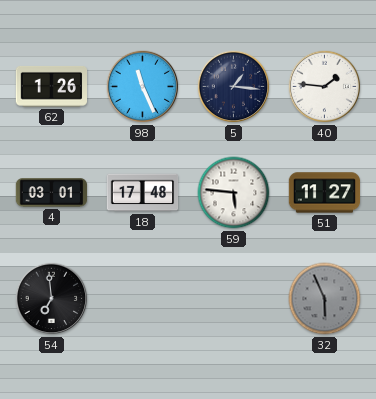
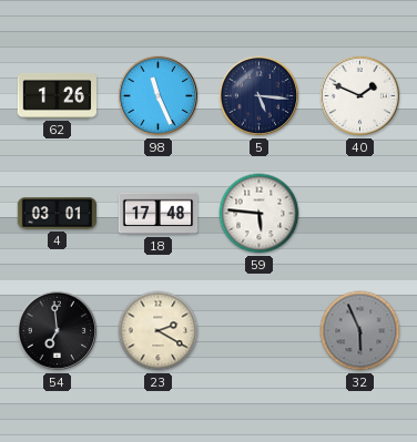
5: 1:16 -> 5:16 (260, 96)
40: 1:46 -> 1:49 (360, 96)
51: 11:27 -> none (325, 193)
23: none -> 2:20 (159, 331)
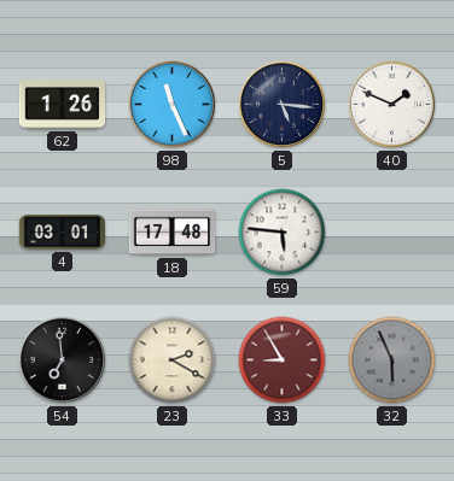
33: none -> 8:55 (283, 360)
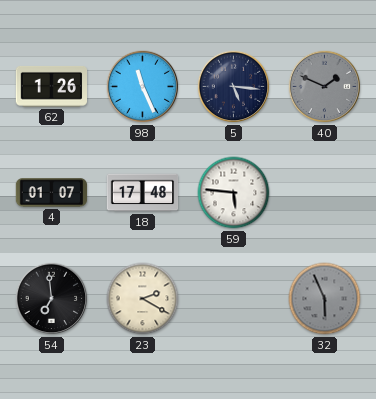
40 dial: white -> grey (325, 87)
4: 03:01 -> 01:07 (52, 193)
33: 8:55 -> none (283, 360)
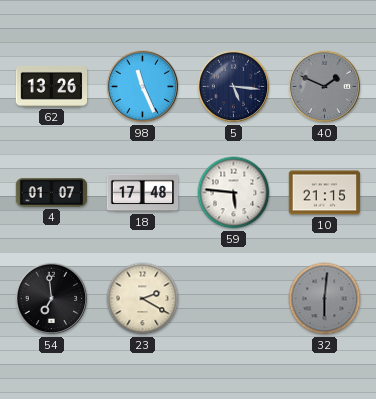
62: 1:26 -> 13:26 (52, 87)
10: none -> 21:15 (325, 193)
32: 5:56 -> 6:01 (325, 299)
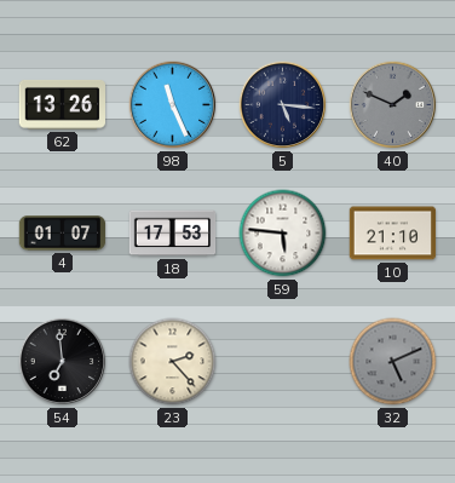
18: 17:48 -> 17:53 (173, 234)
10: 21:15 -> 21:10 (393, 234)
23: 2:20 -> 2:23 (173, 362)
32: 6:01 -> 5:11 (393, 362)
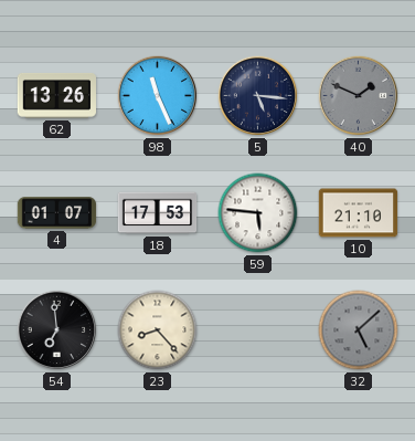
23: 2:23 -> 8:23 (158, 330)
32: 5:11 -> 5:08 (359, 330)
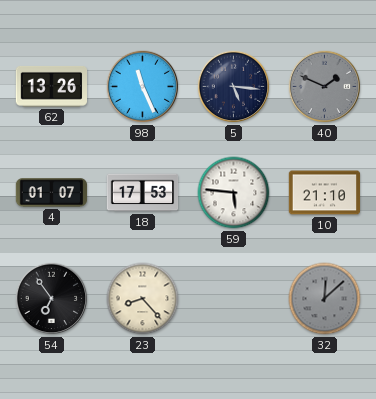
54: 6:59 -> 6:54 (52, 299)
32: 5:08 -> 12:08 (325, 299)
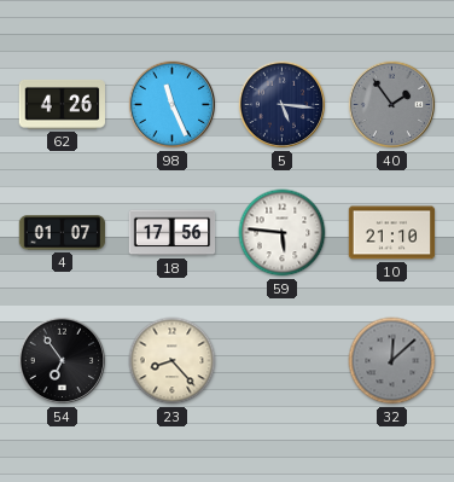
62: 13:26 -> 4:26 (63, 105)
40: 1:49 -> 1:54 (392, 105)
18: 17:53 -> 17:56 (173, 233)
